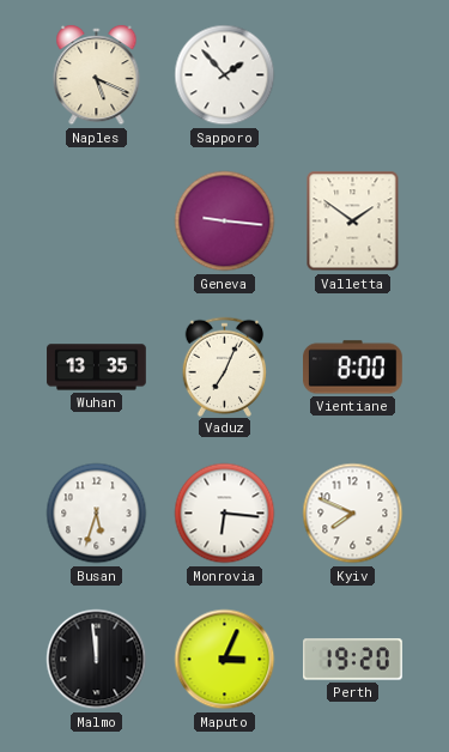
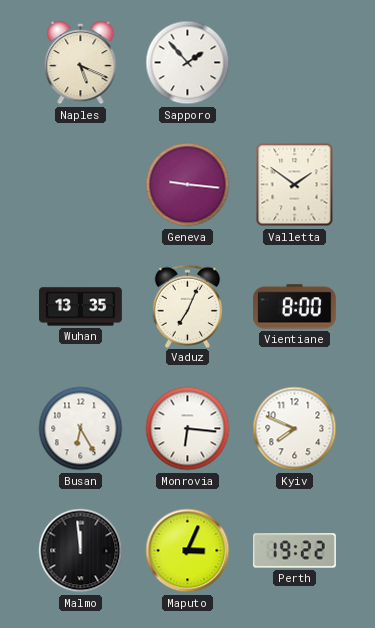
Busan: 5:33 -> 6:25 (81, 429)
Perth: 19:20 -> 19:22 (295, 551)
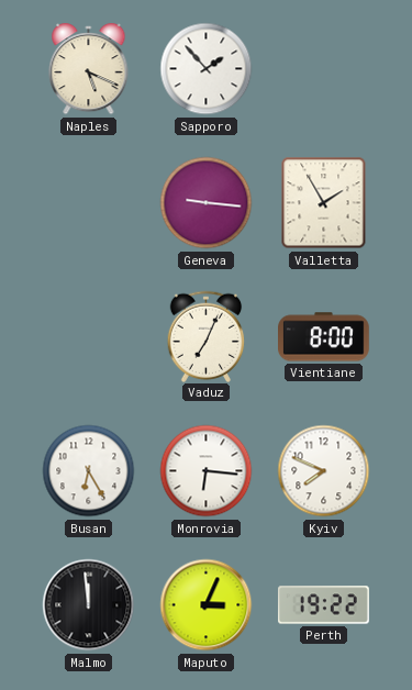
Valletta: 1:51 -> 1:55 (324, 203)
Wuhan: 13:35 -> none (81, 307)
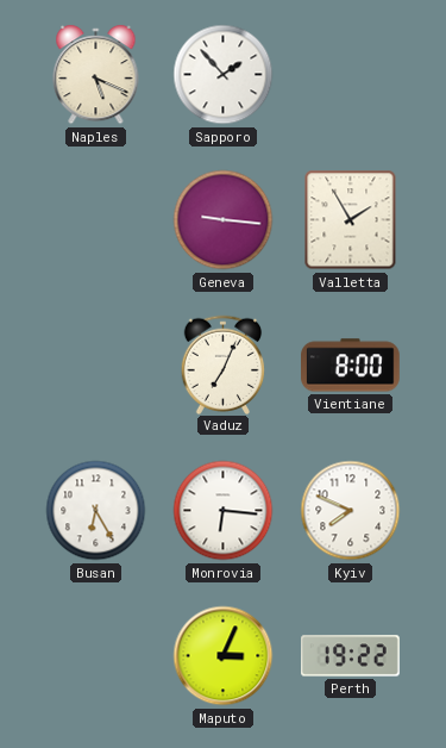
Malmo: 11:59 -> none (89, 605)
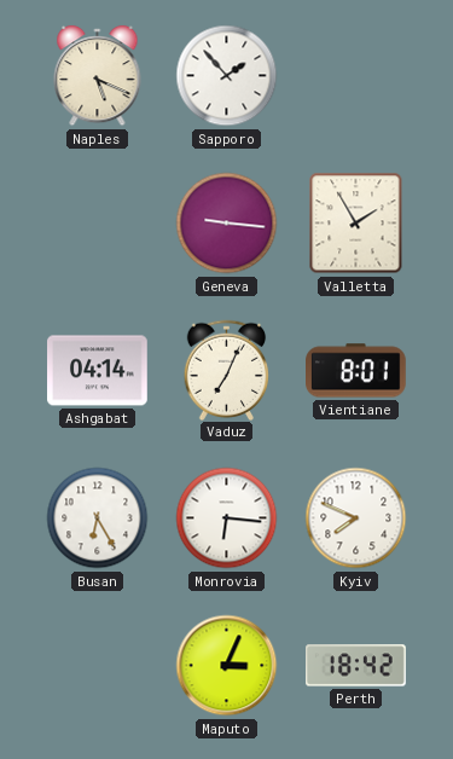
Ashgabat: none -> 04:14 (98, 371)
Vientiane: 8:00 -> 8:01 (356, 371)
Perth: 19:22 -> 18:42 (356, 666)
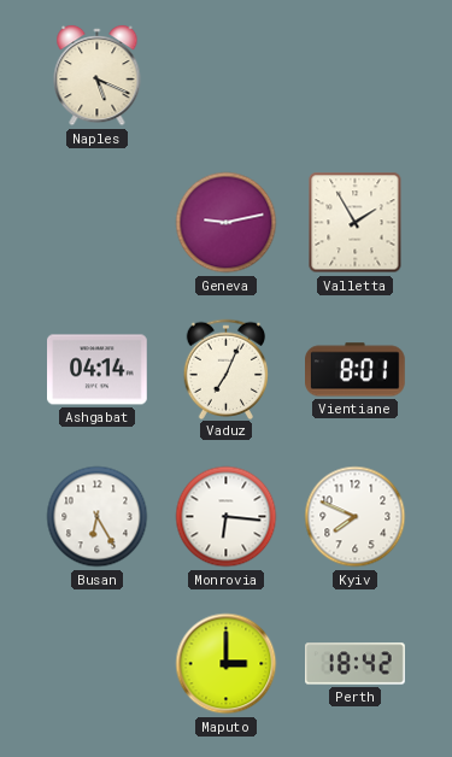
Sapporo: 1:53 -> none (227, 76)
Geneva: 9:16 -> 9:13 (227, 223)
Maputo: 3:04 -> 3:00 (227, 664)
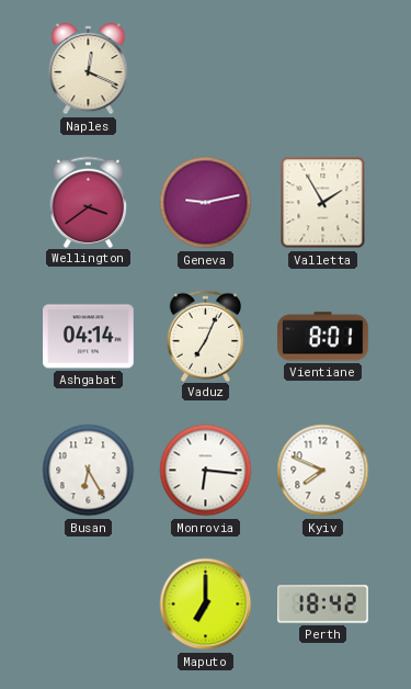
Naples: 5:19 -> 12:19 (89, 69)
Wellington: none -> 3:39 (89, 202)
Maputo: 3:00 -> 7:00 (206, 605)
